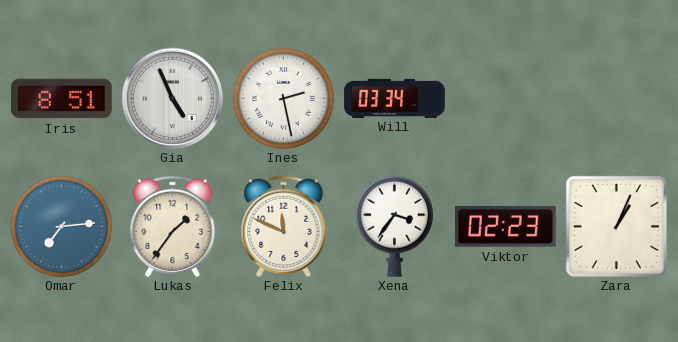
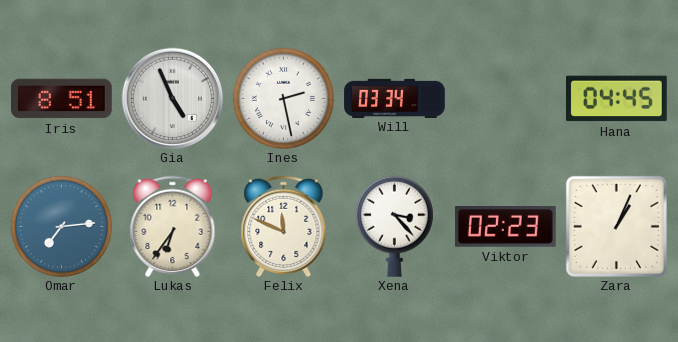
Hana: none -> 04:45 (617, 99)
Lukas: 1:36 -> 6:36 (173, 226)
Xena: 3:36 -> 3:23 (394, 226)
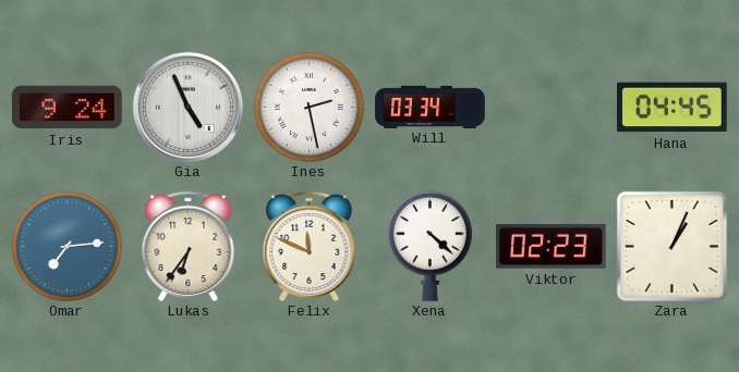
Iris: 8:51 -> 9:24 (68, 108)
Xena: 3:23 -> 4:22 (429, 246)
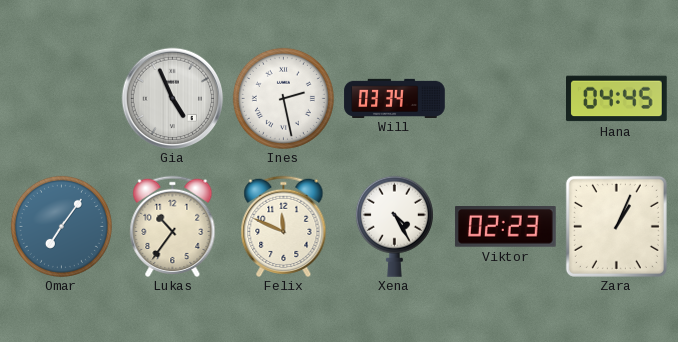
Iris: 9:24 -> none (68, 108)
Omar: 7:14 -> 7:06 (61, 226)
Lukas: 6:36 -> 10:36 (173, 226)
Xena: 4:22 -> 4:25 (394, 226)
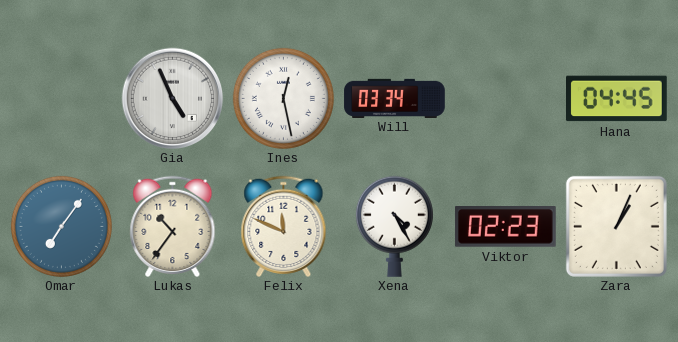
Ines: 2:28 -> 12:28 (283, 98)
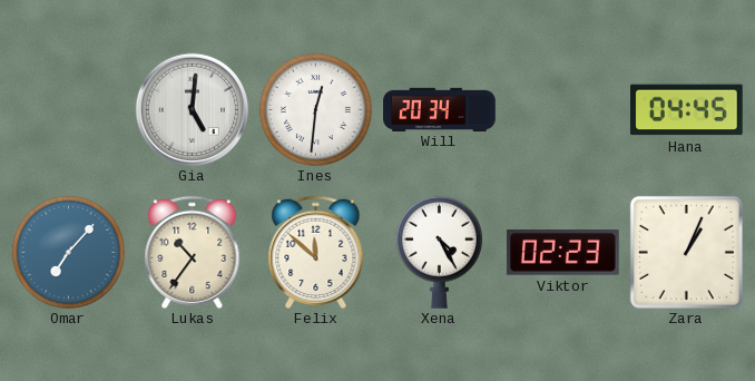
Gia: 4:56 -> 5:01 (192, 109)
Ines: 12:28 -> 12:31 (315, 109)
Will: 03:34 -> 20:34 (440, 109)
Omar: 7:06 -> 7:07 (68, 252)
Felix: 11:49 -> 11:52 (316, 252)
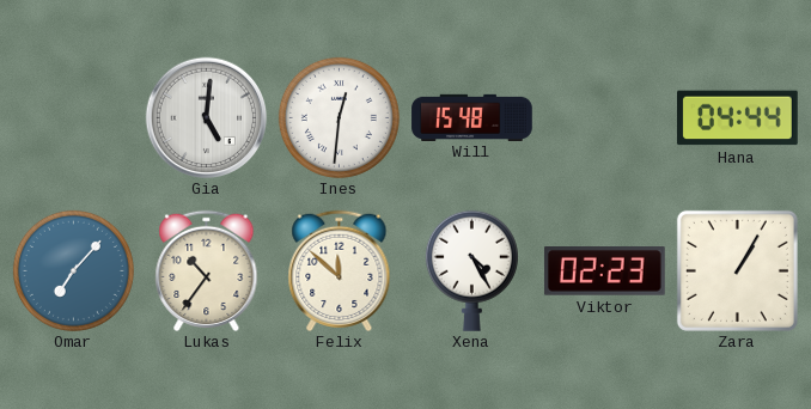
Will: 20:34 -> 15:48 (472, 117)
Hana: 04:45 -> 04:44 (738, 118)
Zara: 1:04 -> 1:05 (737, 270)
